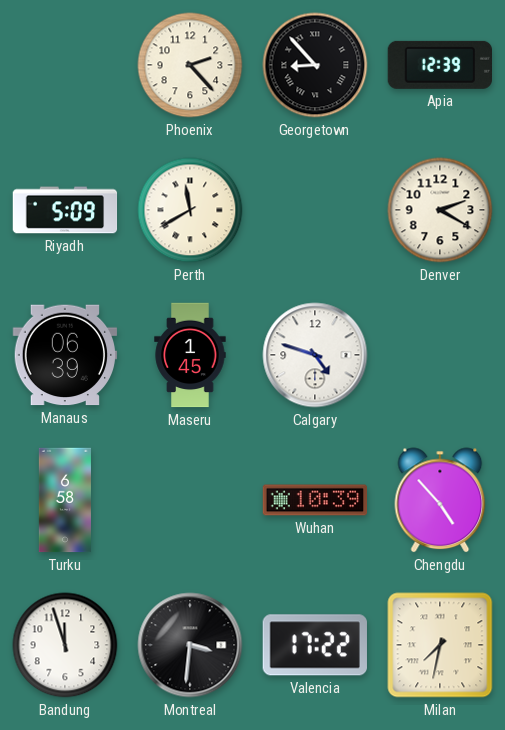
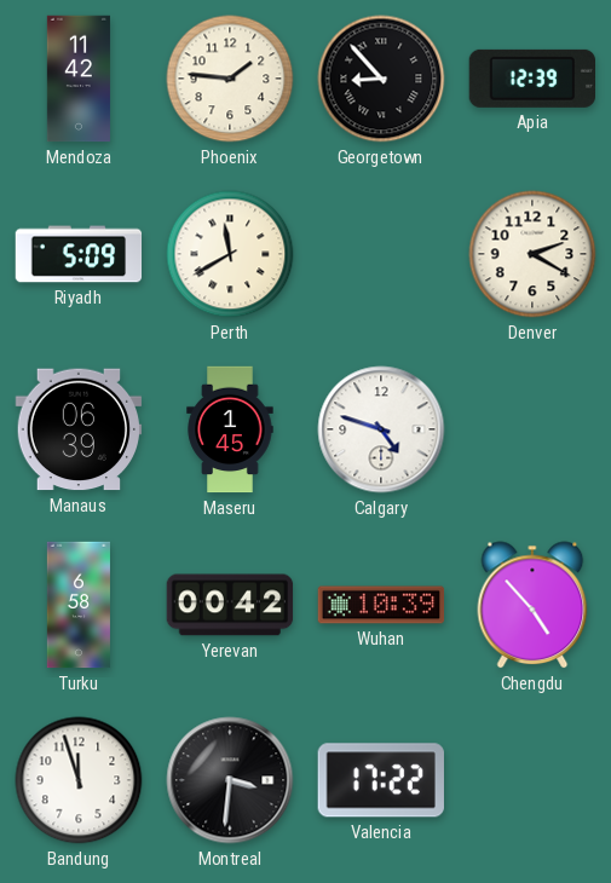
Mendoza: none -> 11:42 (77, 79)
Phoenix: 2:23 -> 1:46 (230, 79)
Yerevan: none -> 00:42 (230, 605)
Milan: 7:32 -> none (440, 645)
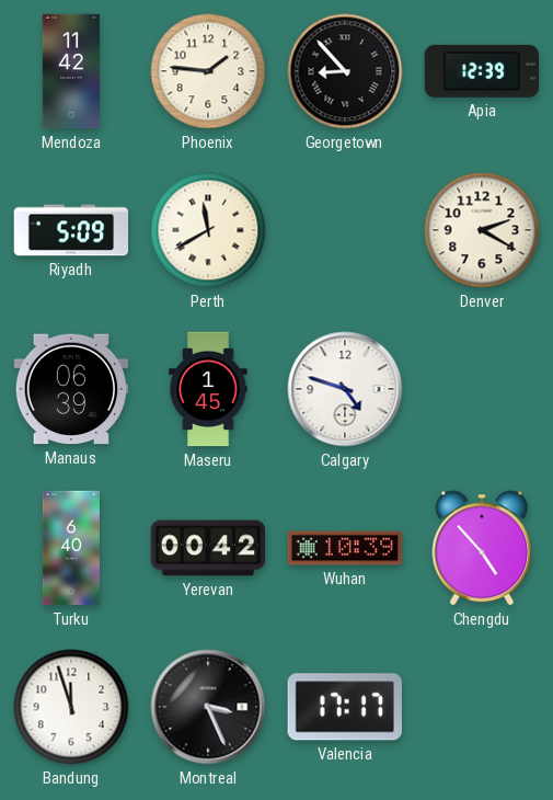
Turku: 6:58 -> 6:40 (70, 548)
Montreal: 3:31 -> 3:26 (208, 707)
Valencia: 17:22 -> 17:17 (345, 707)
